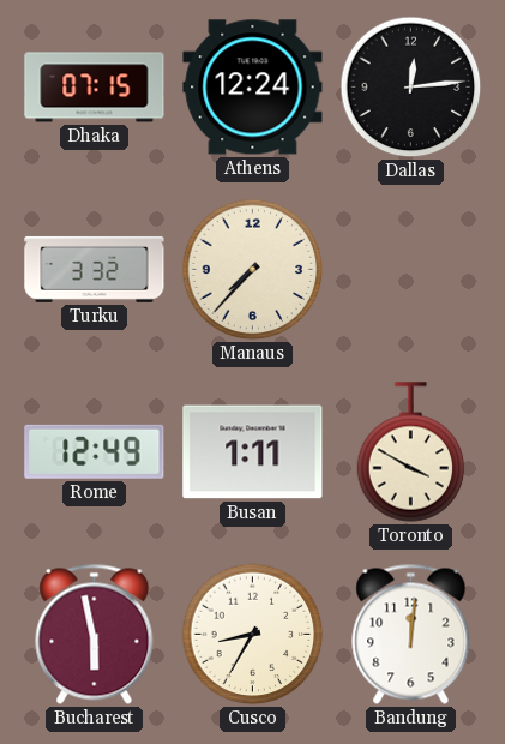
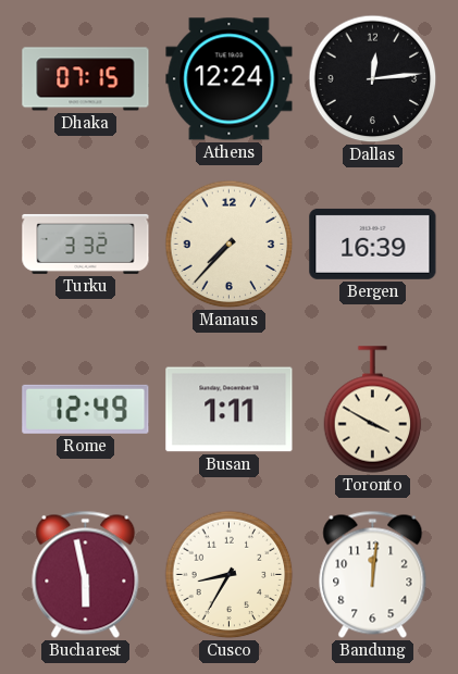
Bergen: none -> 16:39 (373, 244)
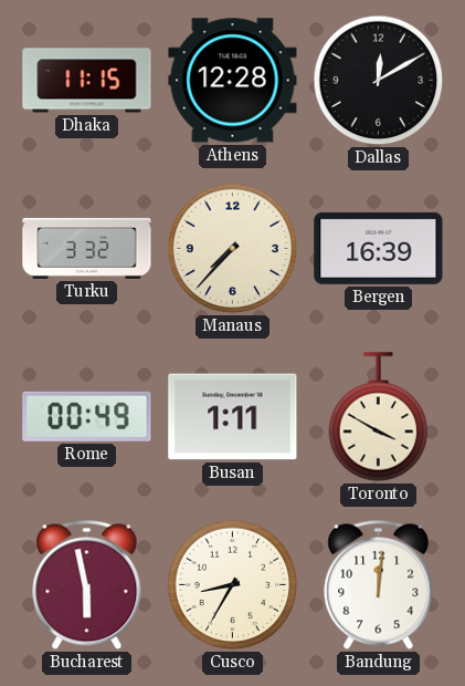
Dhaka: 07:15 -> 11:15 (87, 81)
Athens: 12:24 -> 12:28 (233, 81)
Dallas: 12:14 -> 12:10 (379, 81)
Rome: 12:49 -> 00:49 (87, 416)
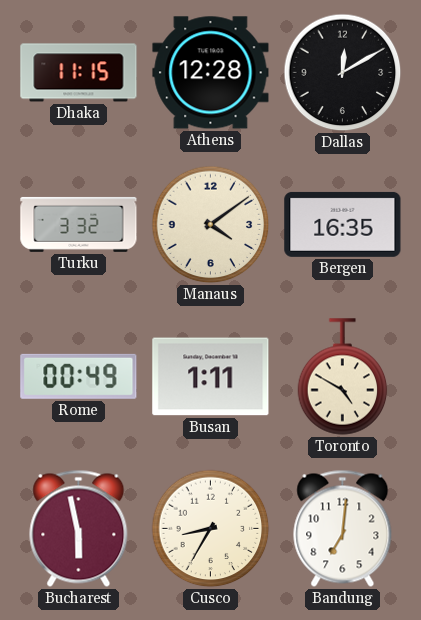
Manaus: 7:37 -> 4:09 (211, 225)
Bergen: 16:39 -> 16:35 (343, 224)
Toronto: 3:50 -> 4:50 (343, 377)
Bandung: 12:01 -> 7:01 (343, 528)
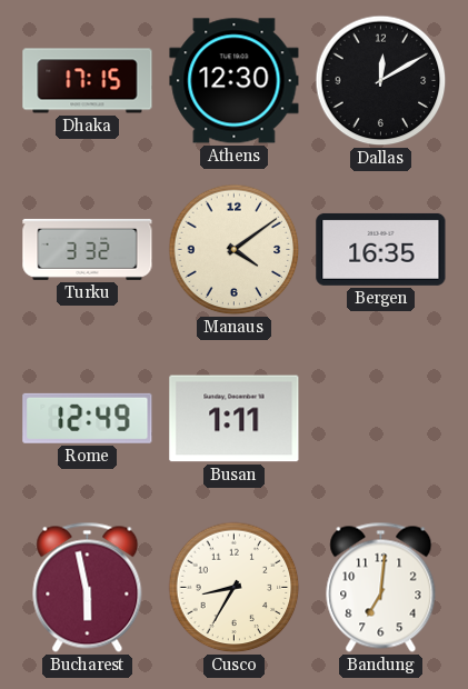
Dhaka: 11:15 -> 17:15 (88, 81)
Athens: 12:28 -> 12:30 (235, 81)
Rome: 00:49 -> 12:49 (88, 418)
Toronto: 4:50 -> none (343, 377)
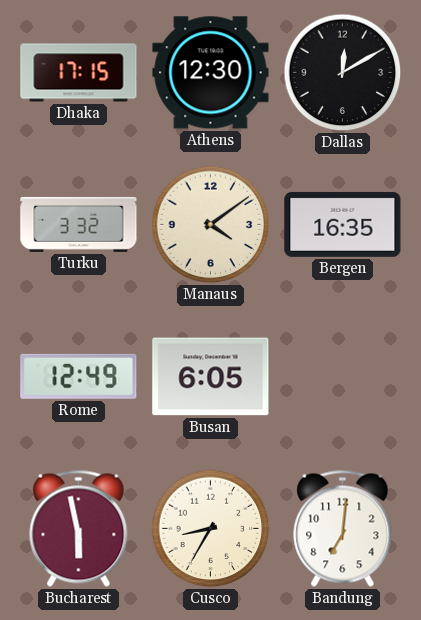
Busan: 1:11 -> 6:05 (211, 377)
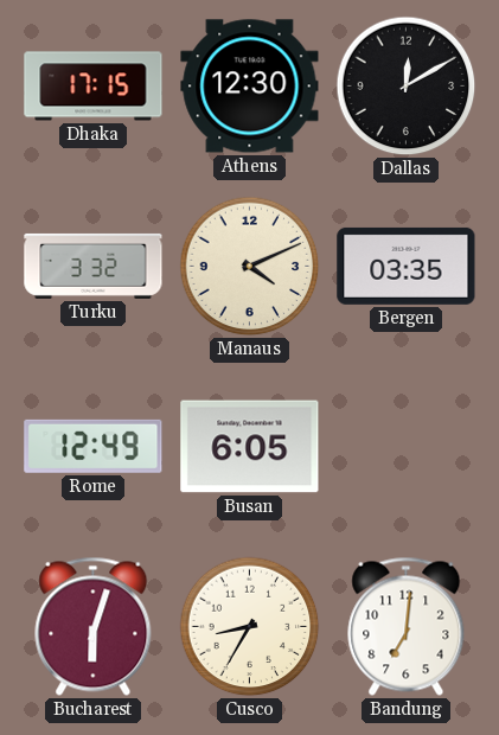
Manaus: 4:09 -> 4:11 (250, 267)
Bergen: 16:35 -> 03:35 (407, 266)
Bucharest: 5:58 -> 6:03 (94, 626)
